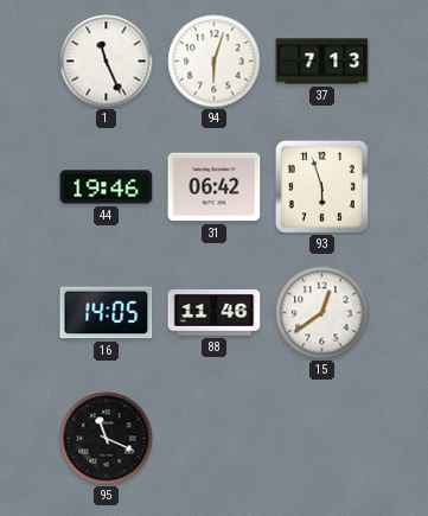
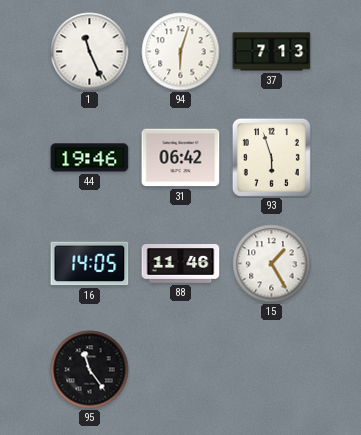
15: 12:39 -> 1:25 (272, 264)
95: 11:19 -> 11:24 (90, 370)
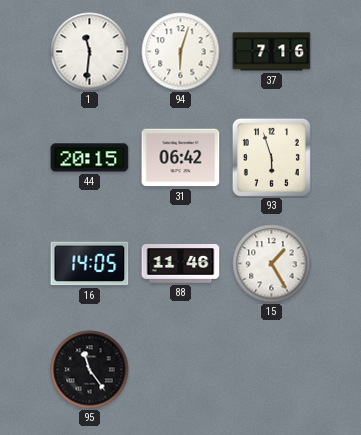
1: 11:26 -> 11:31 (90, 52)
37: 7:13 -> 7:16 (272, 52)
44: 19:46 -> 20:15 (90, 158)
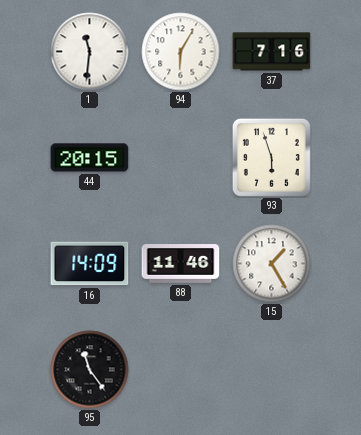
94: 6:03 -> 6:05 (181, 52)
31: 06:42 -> none (181, 158)
16: 14:05 -> 14:09 (90, 264)
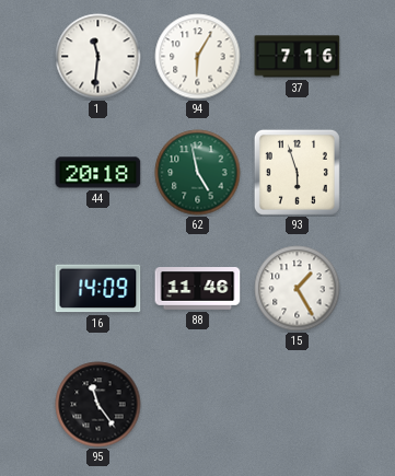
44: 20:15 -> 20:18 (98, 173)
62: none -> 4:58 (198, 173)
